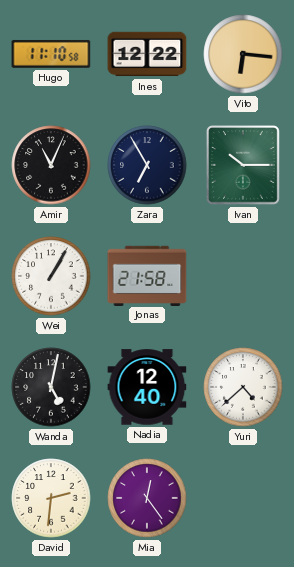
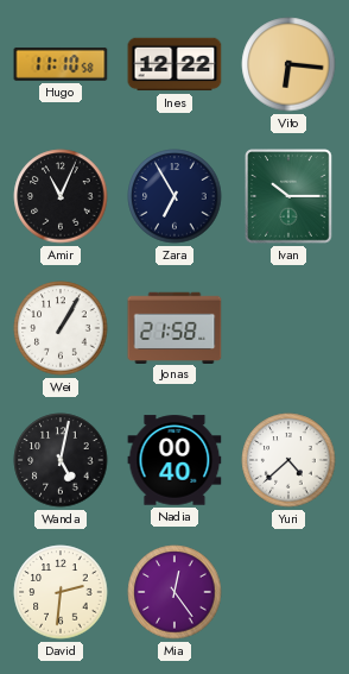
Nadia: 12:40 -> 00:40 (174, 460)
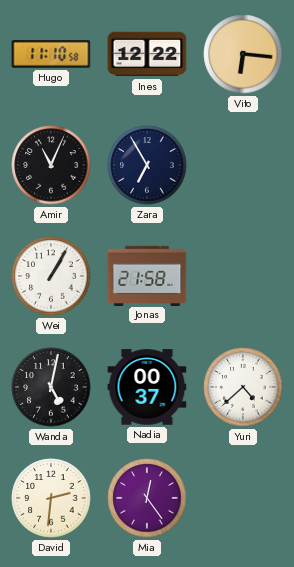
Ivan: 10:15 -> none (288, 196)
Nadia: 00:40 -> 00:37 (147, 387)
